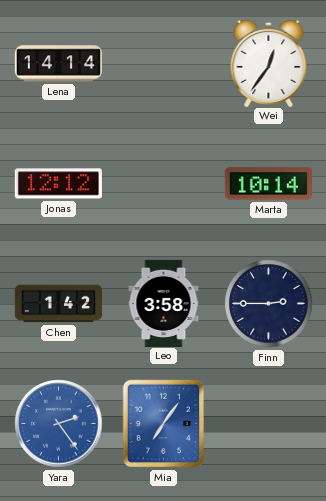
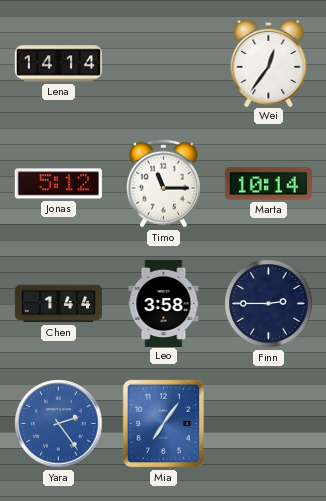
Jonas: 12:12 -> 5:12 (58, 184)
Timo: none -> 11:15 (163, 184)
Chen: 1:42 -> 1:44 (58, 304)
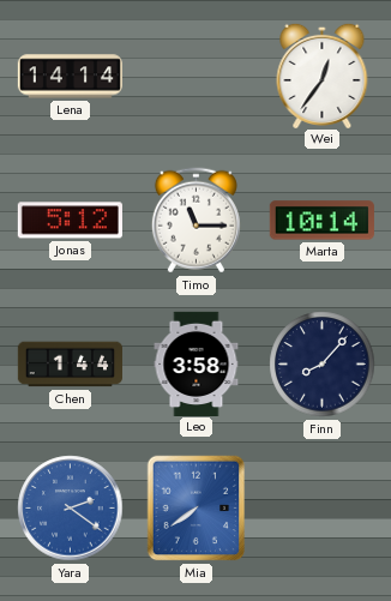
Finn: 2:45 -> 8:07 (323, 365)
Yara: 2:24 -> 2:21 (71, 509)
Mia: 7:06 -> 7:39 (197, 509)
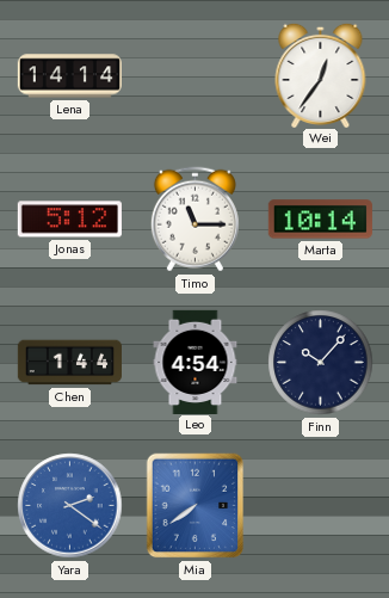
Leo: 3:58 -> 4:54 (196, 362)
Finn: 8:07 -> 10:07 (321, 363)
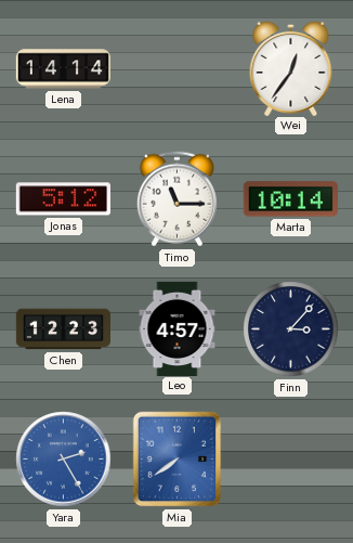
Chen: 1:44 -> 12:23 (63, 329)
Leo: 4:54 -> 4:57 (178, 328)
Finn: 10:07 -> 3:07 (291, 329)
Yara: 2:21 -> 2:25 (64, 460)
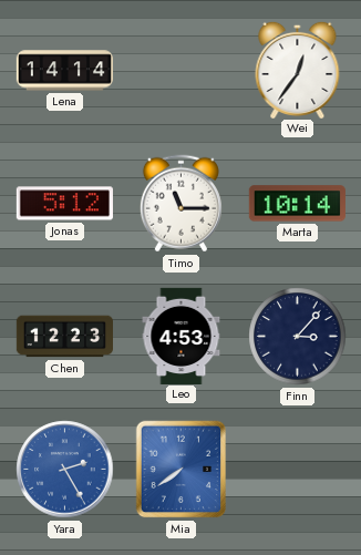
Leo: 4:57 -> 4:53 (182, 336)
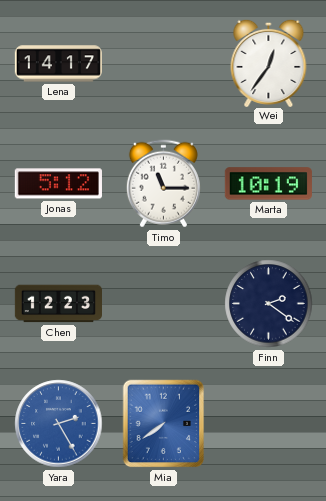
Lena: 14:14 -> 14:17 (58, 64)
Marta: 10:14 -> 10:19 (268, 184)
Leo: 4:53 -> none (182, 336)
Finn: 3:07 -> 2:21 (269, 304)
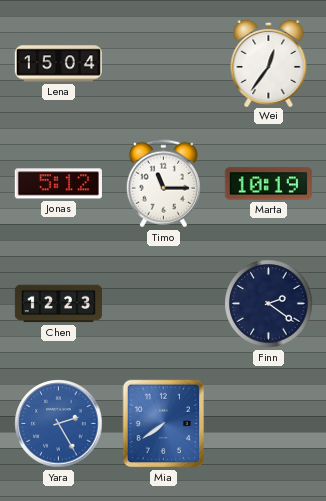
Lena: 14:17 -> 15:04 (58, 64)
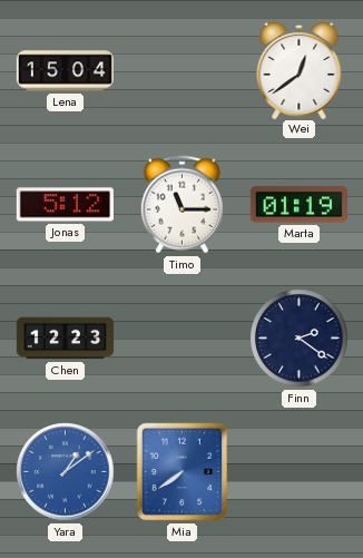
Wei: 12:36 -> 12:39 (300, 69)
Marta: 10:19 -> 01:19 (298, 205)
Yara: 2:25 -> 1:09 (66, 472)
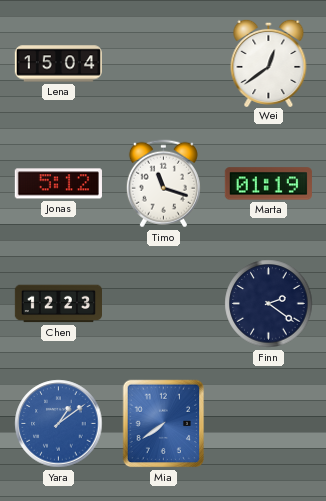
Timo: 11:15 -> 11:18 (163, 184)
